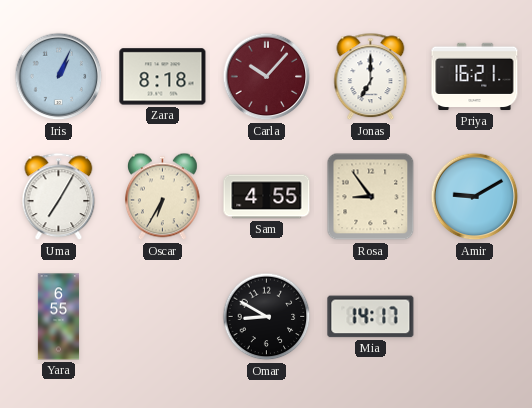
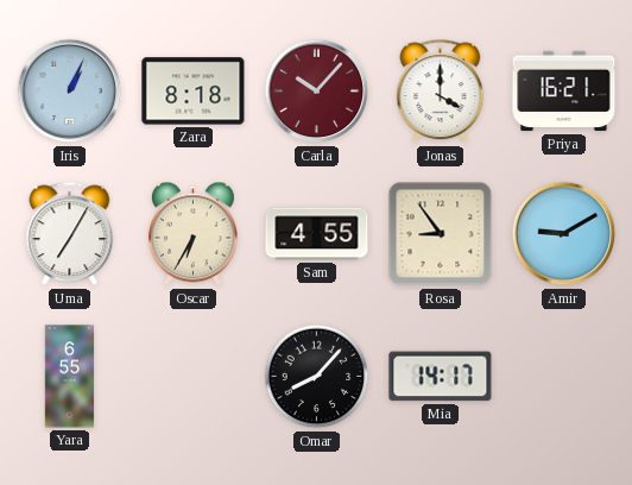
Jonas: 7:00 -> 4:00 (441, 92)
Omar: 8:50 -> 8:07 (317, 377)
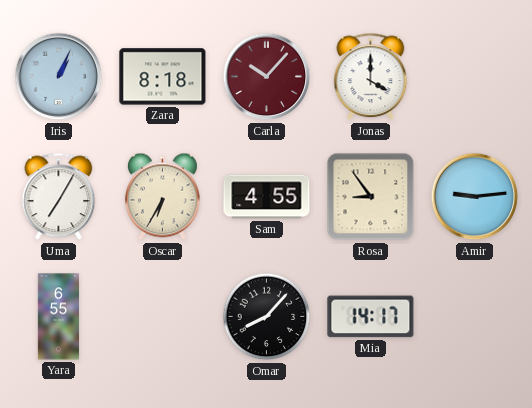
Priya: 16:21 -> none (564, 92)
Amir: 9:10 -> 9:14 (475, 197)
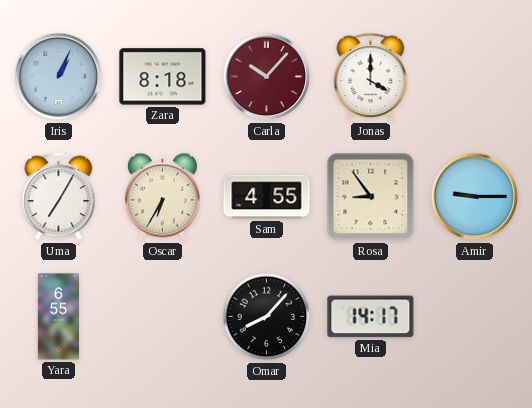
Amir: 9:14 -> 9:15 (475, 197)
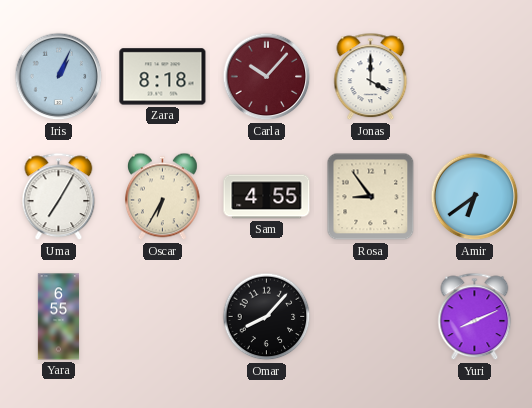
Amir: 9:15 -> 6:39 (475, 197)
Mia: 14:17 -> none (371, 317)
Yuri: none -> 8:11 (475, 317)
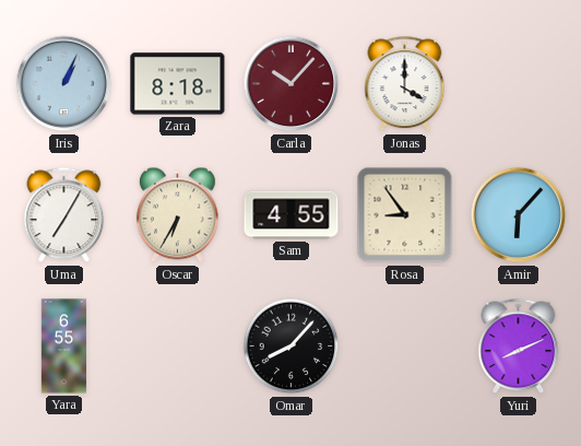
Amir: 6:39 -> 6:07 (519, 215)
